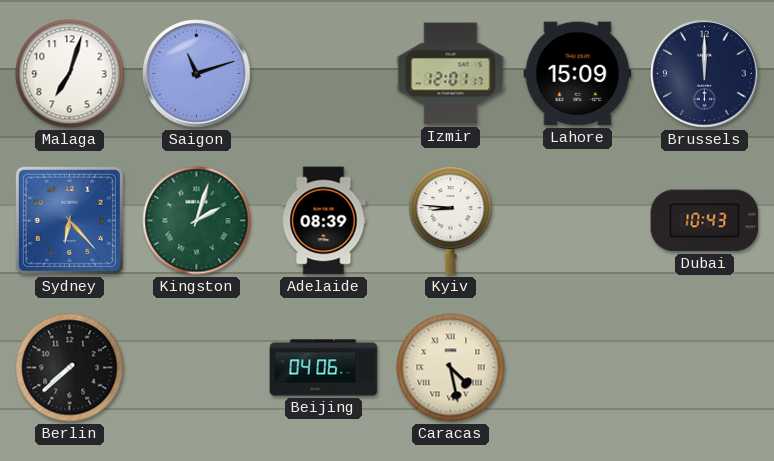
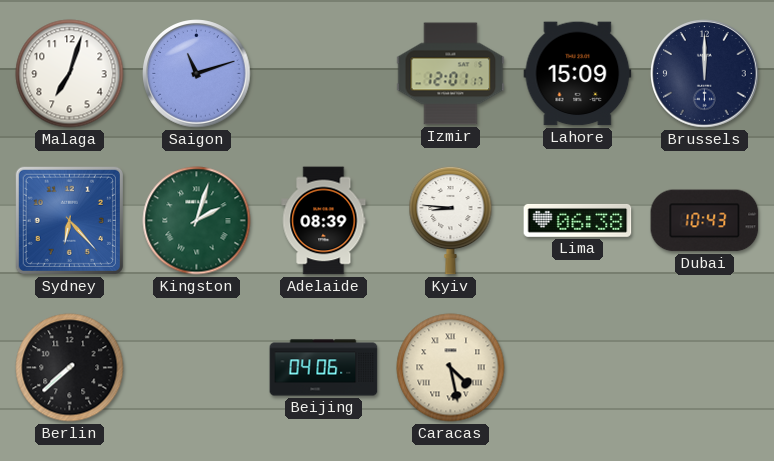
Lima: none -> 06:38 (578, 221)
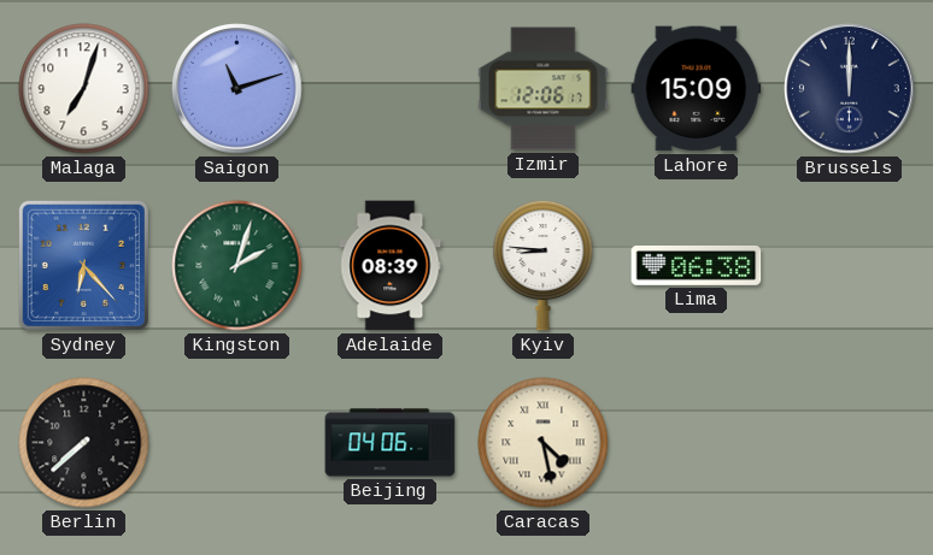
Izmir: 12:01 -> 12:06 (544, 89)
Dubai: 10:43 -> none (705, 221)
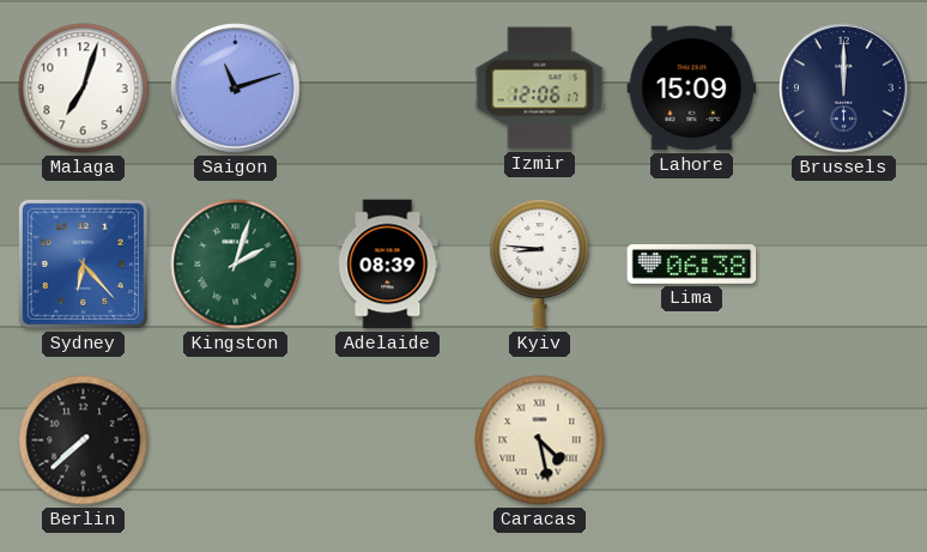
Beijing: 04:06 -> none (391, 443)
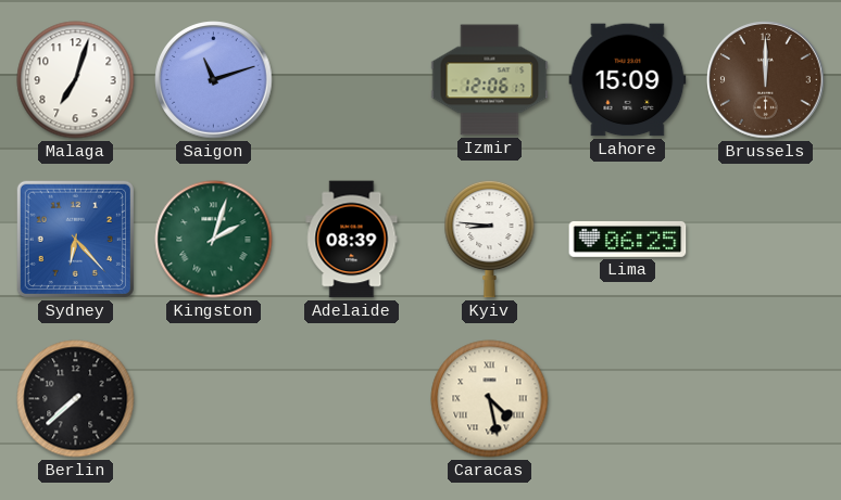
Brussels dial: navy -> brown (766, 80)
Lima: 06:38 -> 06:25 (628, 240)
